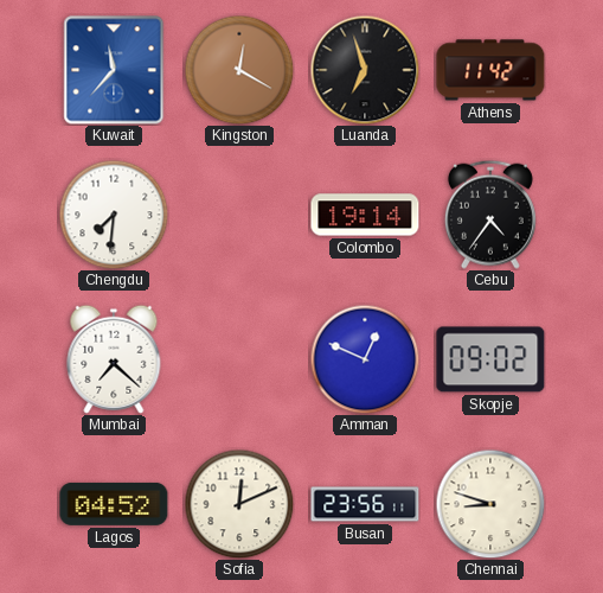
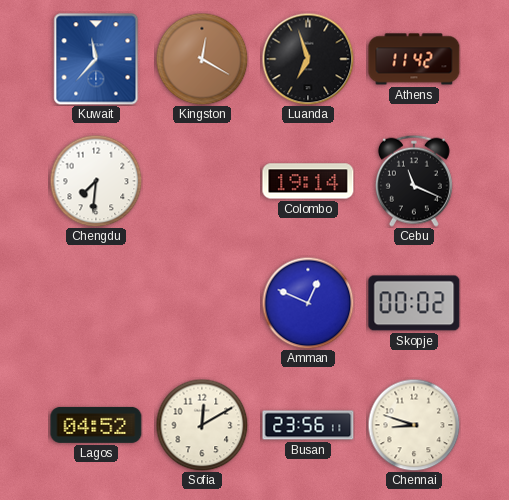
Cebu: 4:36 -> 11:19 (414, 181)
Mumbai: 7:22 -> none (114, 359)
Skopje: 09:02 -> 00:02 (414, 303)
Sofia: 12:11 -> 12:10 (202, 425)
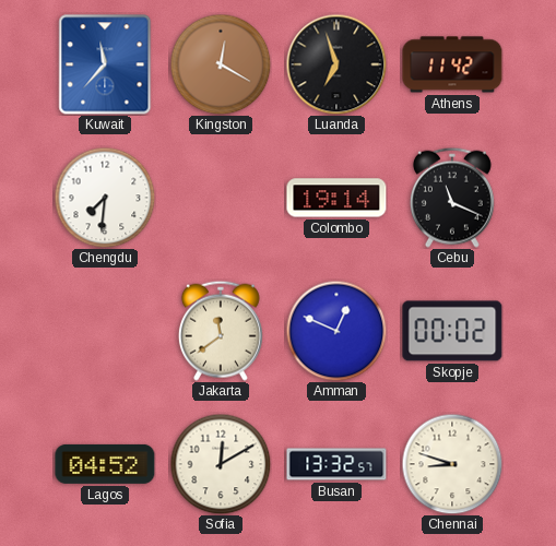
Jakarta: none -> 11:39 (221, 331)
Busan: 23:56 -> 13:32 (336, 464)
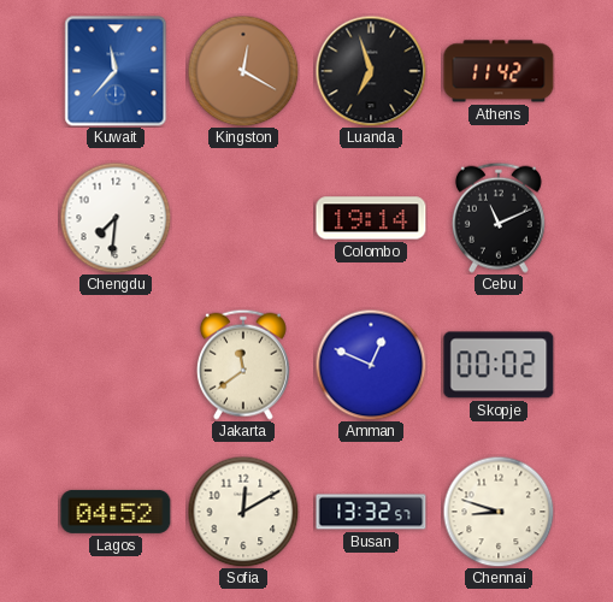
Cebu: 11:19 -> 11:11 (499, 218)
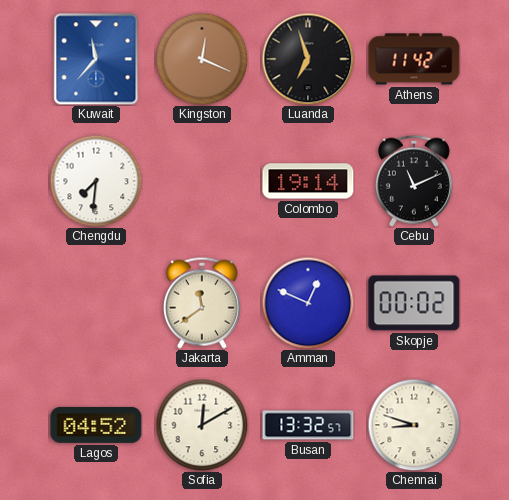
Kingston: 12:20 -> 12:19 (202, 59)
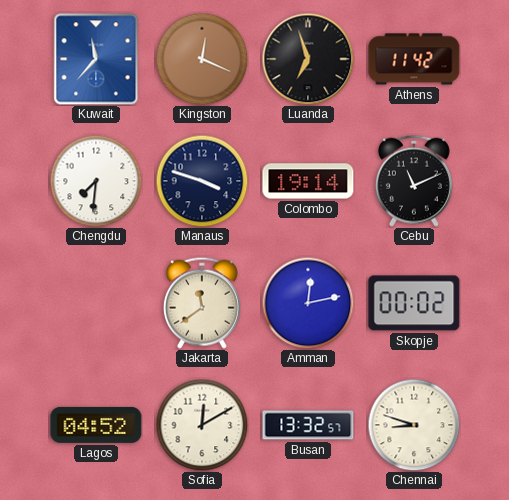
Manaus: none -> 3:48 (202, 181)
Amman: 12:49 -> 12:13 (308, 303)
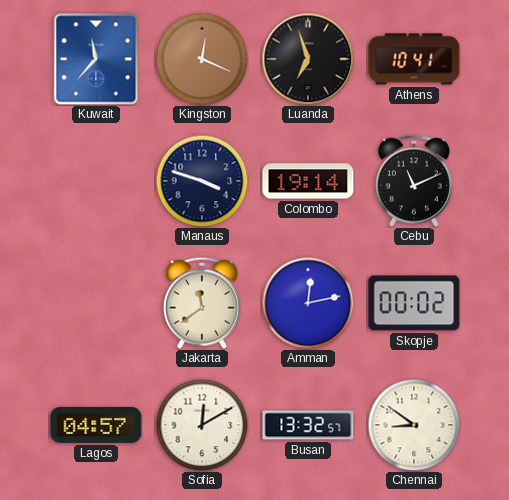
Athens: 11:42 -> 10:41 (414, 59)
Chengdu: 7:31 -> none (96, 181)
Lagos: 04:52 -> 04:57 (96, 425)
Chennai: 8:48 -> 8:51 (414, 425)
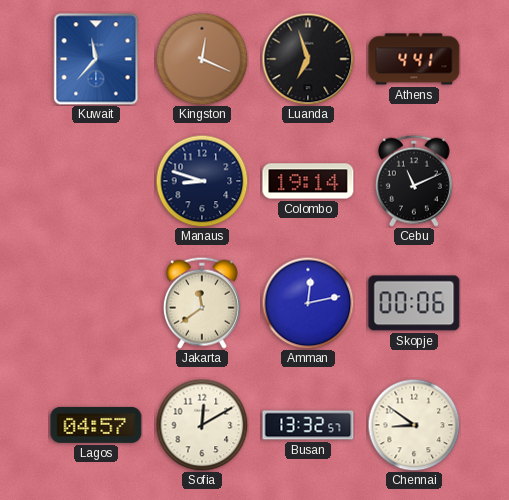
Athens: 10:41 -> 4:41 (414, 59)
Manaus: 3:48 -> 8:48 (202, 181)
Skopje: 00:02 -> 00:06 (414, 303)
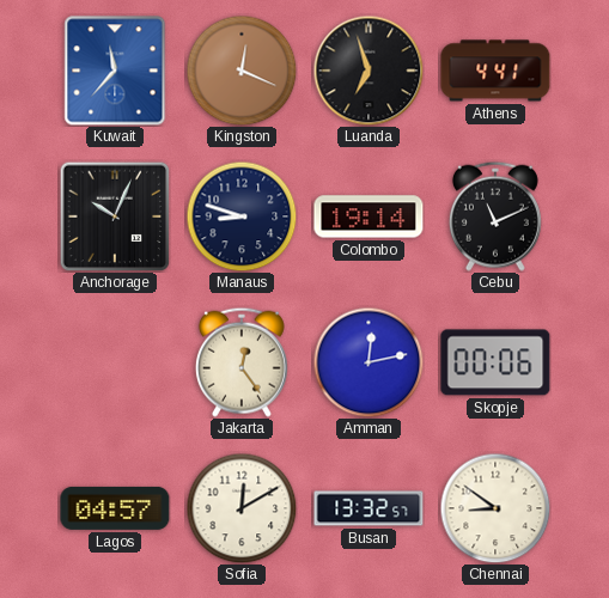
Anchorage: none -> 10:04 (115, 216)
Jakarta: 11:39 -> 12:24 (242, 362)
